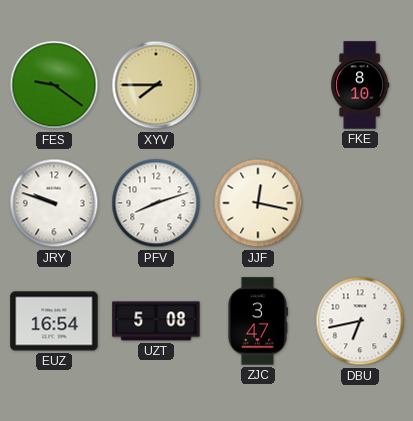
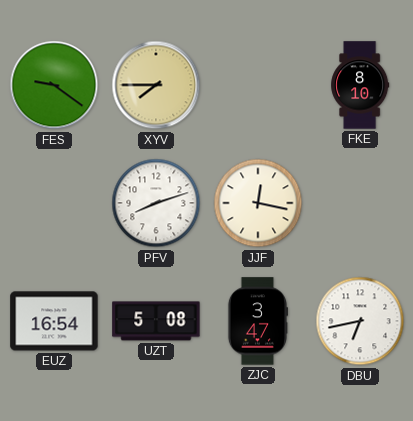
JRY: 9:48 -> none (54, 203)
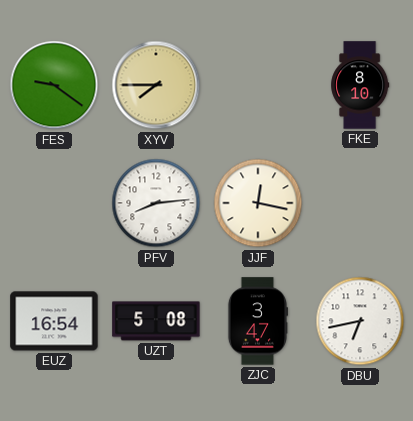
PFV: 8:12 -> 8:14 (156, 203)
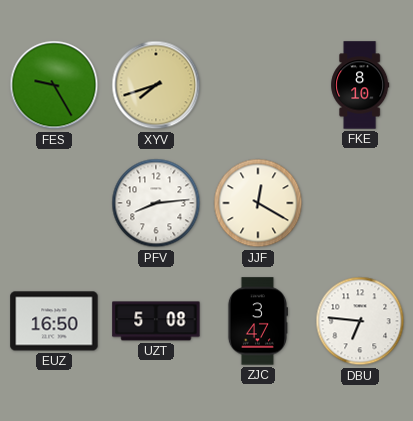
FES: 9:21 -> 9:25 (54, 85)
XYV: 7:45 -> 7:42 (156, 85)
JJF: 12:17 -> 12:20 (258, 203)
EUZ: 16:54 -> 16:50 (54, 321)
DBU: 6:43 -> 6:46 (360, 321)
